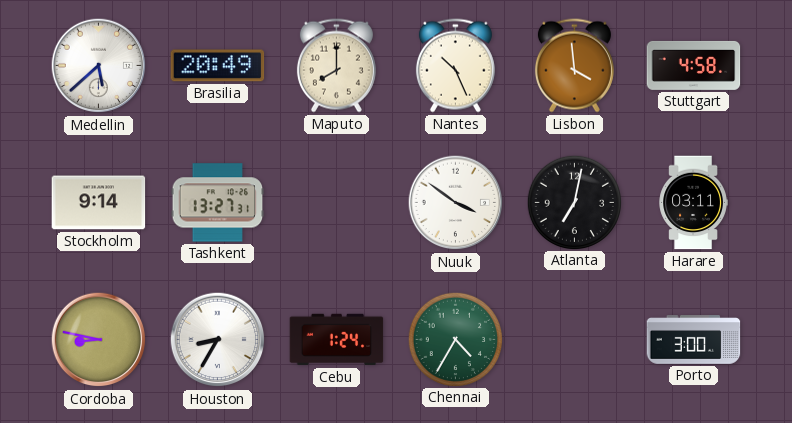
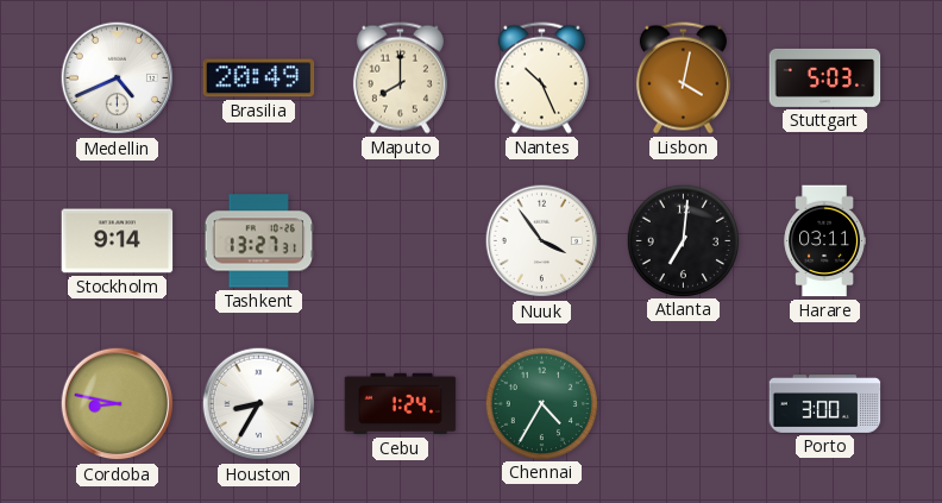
Medellin: 5:38 -> 4:41 (118, 78)
Lisbon: 3:59 -> 4:02 (683, 78)
Stuttgart: 4:58 -> 5:03 (825, 77)
Nuuk: 3:51 -> 3:54 (542, 241)
Atlanta: 7:02 -> 7:01 (683, 240)
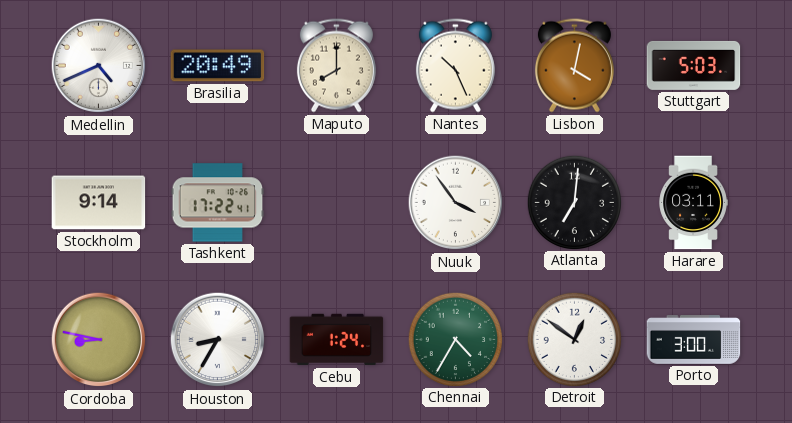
Tashkent: 13:27 -> 17:22 (218, 203)
Detroit: none -> 12:51 (574, 339)
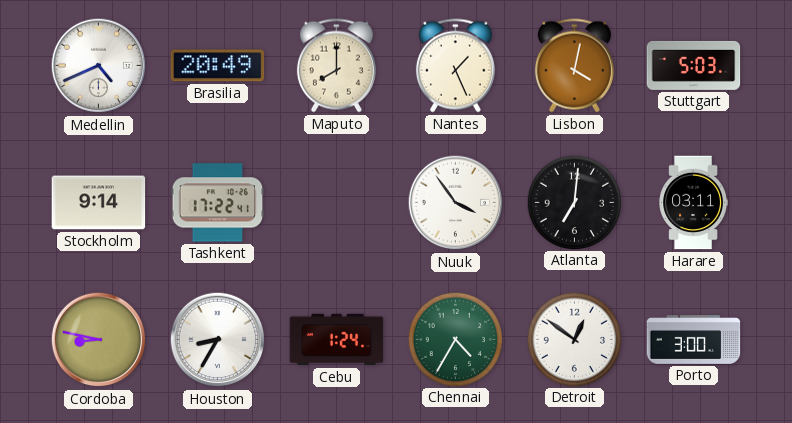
Nantes: 10:26 -> 1:26 (455, 66)
